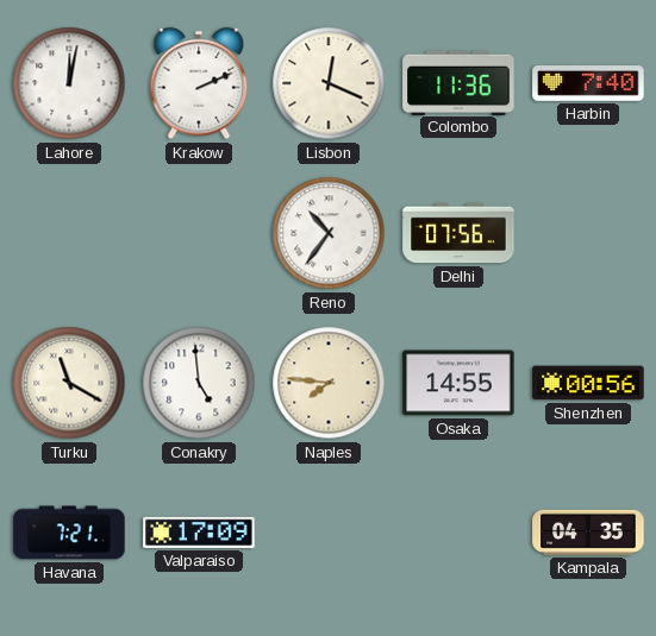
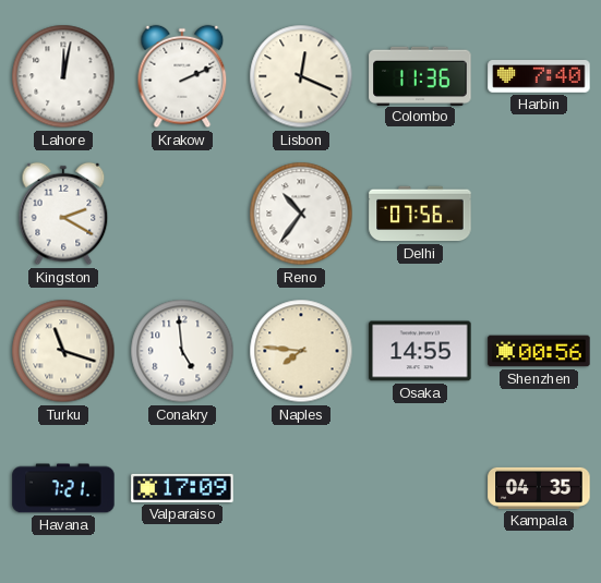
Kingston: none -> 2:20 (63, 214)
Turku: 11:20 -> 11:18 (63, 351)
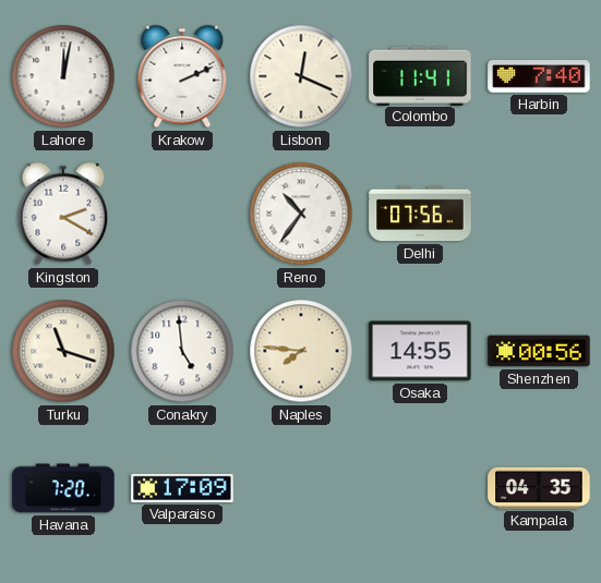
Colombo: 11:36 -> 11:41 (420, 75)
Havana: 7:21 -> 7:20 (63, 488)
